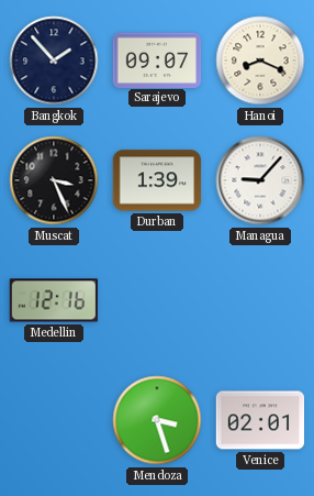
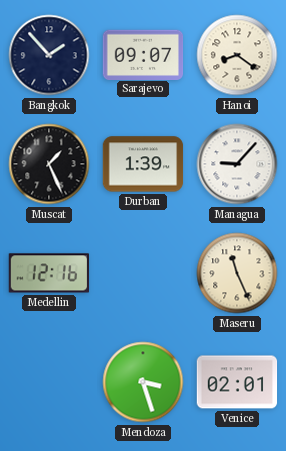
Hanoi: 8:19 -> 8:21 (237, 55)
Muscat: 3:26 -> 1:26 (49, 164)
Maseru: none -> 11:26 (237, 273)
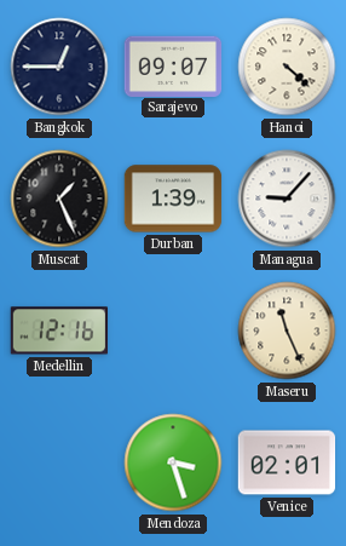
Bangkok: 1:53 -> 12:45 (59, 67)
Hanoi: 8:21 -> 4:22 (287, 67)
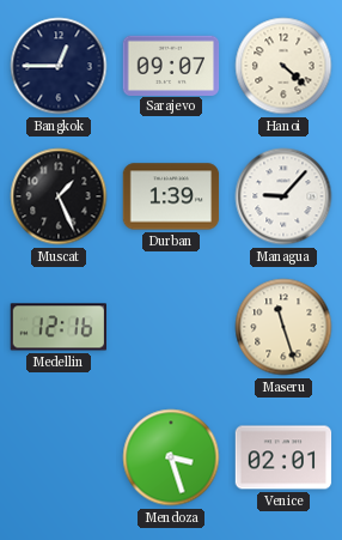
Maseru: 11:26 -> 11:27 (283, 327)
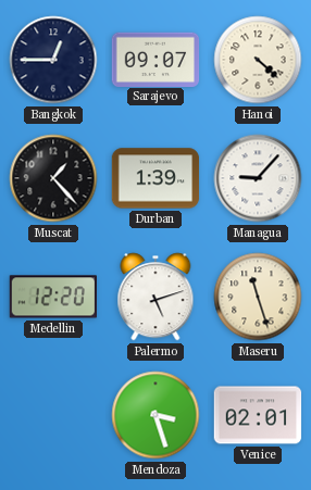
Muscat: 1:26 -> 1:23 (53, 178)
Medellin: 12:16 -> 12:20 (52, 297)
Palermo: none -> 5:12 (155, 297)
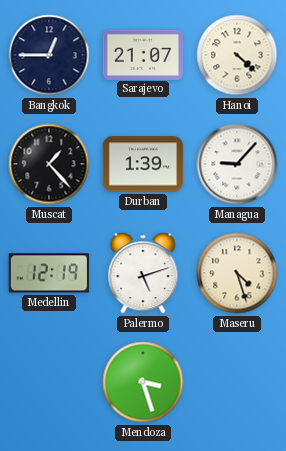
Sarajevo: 09:07 -> 21:07 (143, 54)
Medellin: 12:20 -> 12:19 (48, 273)
Maseru: 11:27 -> 4:27 (237, 273)
Venice: 02:01 -> none (258, 415)
